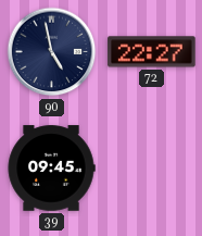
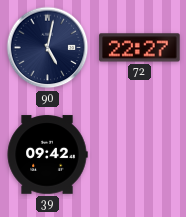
90: 4:58 -> 5:02 (48, 48)
39: 09:45 -> 09:42 (47, 155)
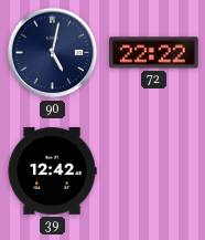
72: 22:27 -> 22:22 (154, 53)
39: 09:42 -> 12:42 (52, 171)
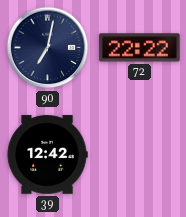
90: 5:02 -> 7:02 (48, 48)
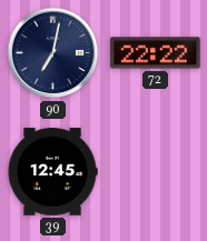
39: 12:42 -> 12:45 (52, 172)
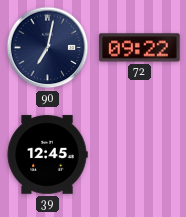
72: 22:22 -> 09:22 (140, 48)
